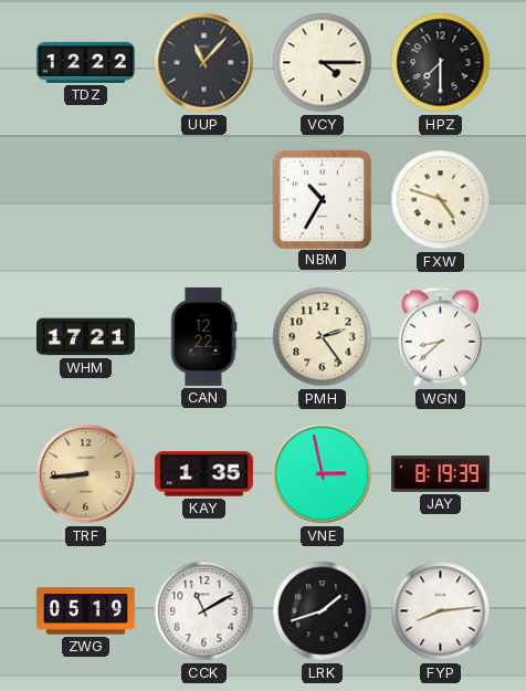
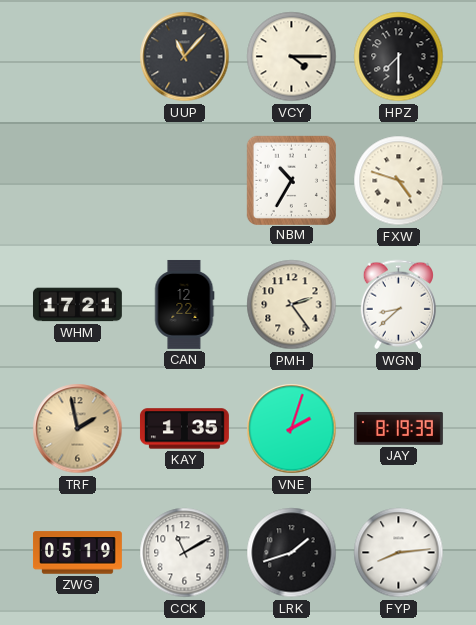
TDZ: 12:22 -> none (85, 62)
TRF: 8:44 -> 1:58 (78, 429)
VNE: 2:58 -> 2:03 (292, 429)
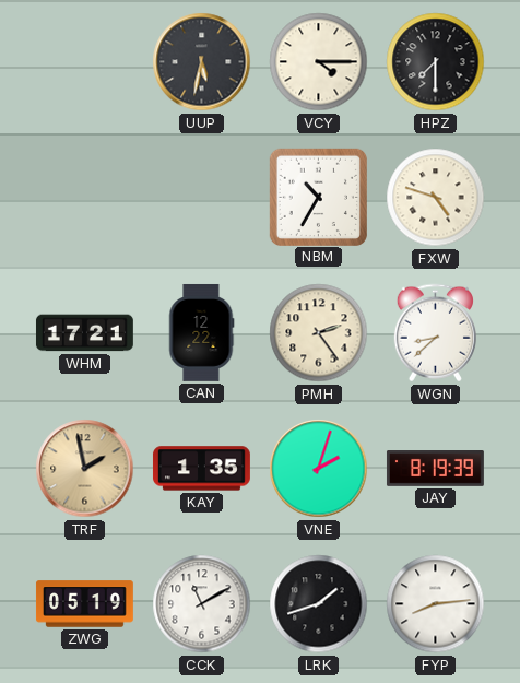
UUP: 11:07 -> 5:32 (202, 62)
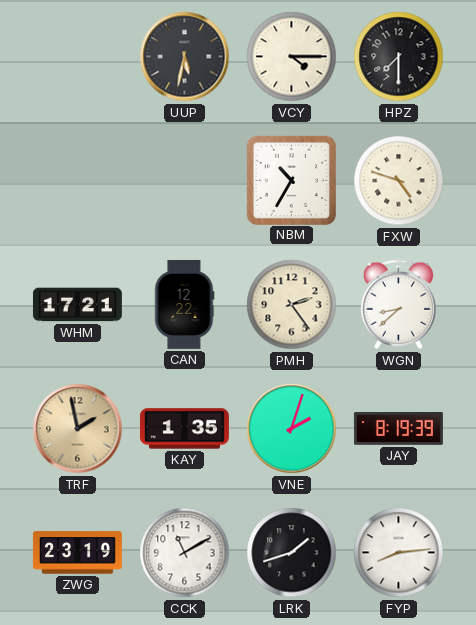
ZWG: 05:19 -> 23:19 (77, 553)
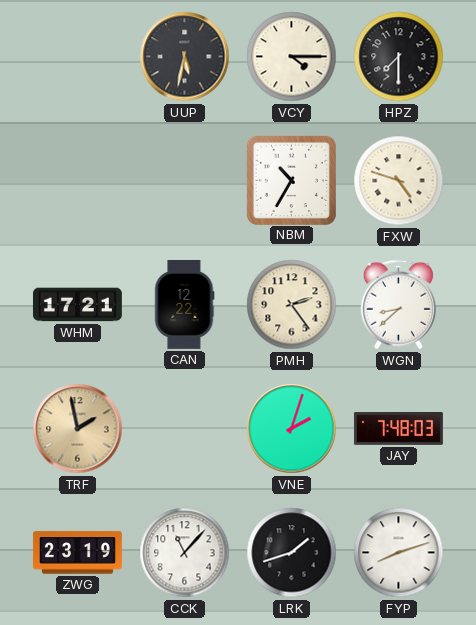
KAY: 1:35 -> none (184, 429)
JAY: 8:19 -> 7:48 (398, 429)
CCK: 11:10 -> 11:07 (185, 553)
FYP: 8:14 -> 8:12 (399, 553)
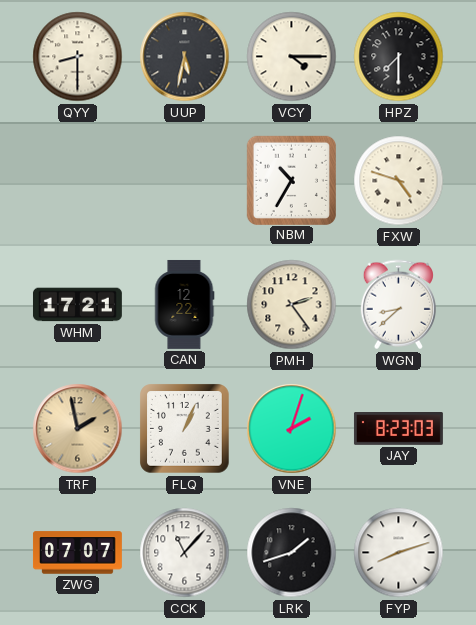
QYY: none -> 8:30 (78, 57)
FLQ: none -> 1:04 (185, 429)
JAY: 7:48 -> 8:23 (398, 429)
ZWG: 23:19 -> 07:07 (77, 553)
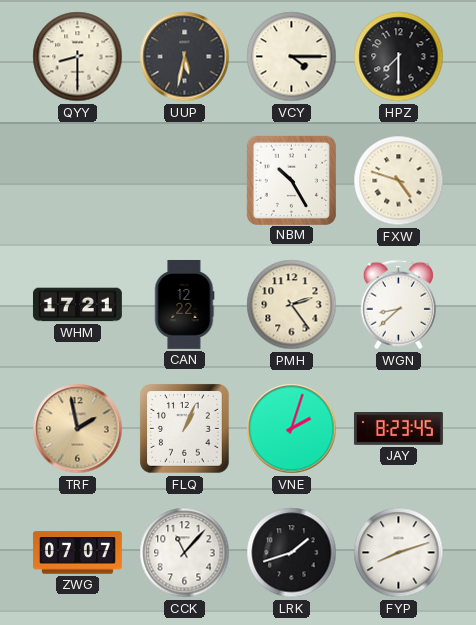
NBM: 10:35 -> 10:25 (291, 180)
JAY: 8:23:03 -> 8:23:45 (398, 429)
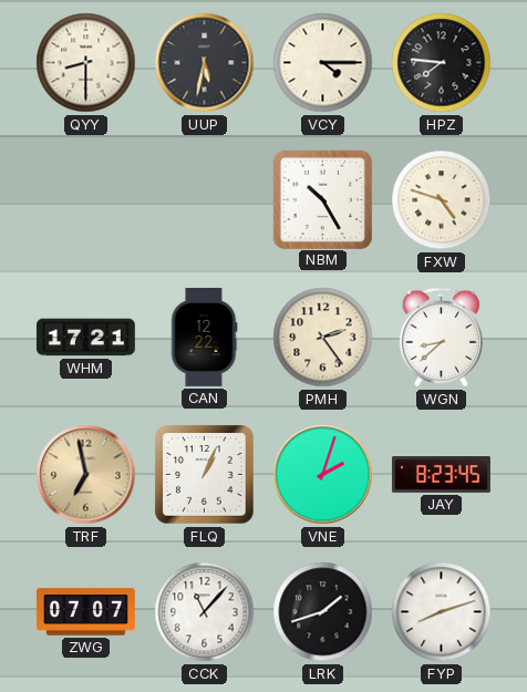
HPZ: 7:30 -> 7:46 (442, 63)
TRF: 1:58 -> 6:58 (86, 475)
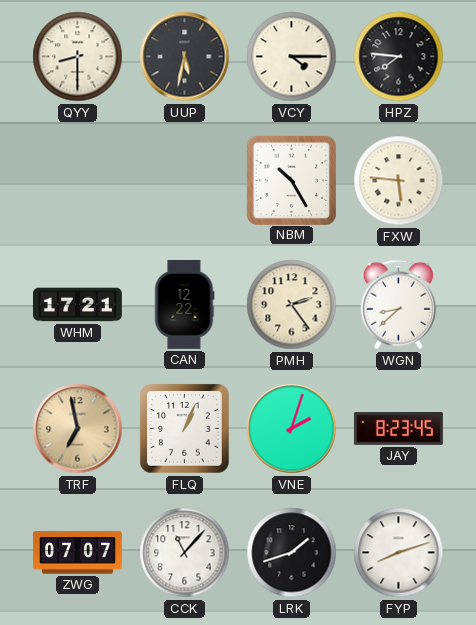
FXW: 4:48 -> 5:46 (399, 181)
